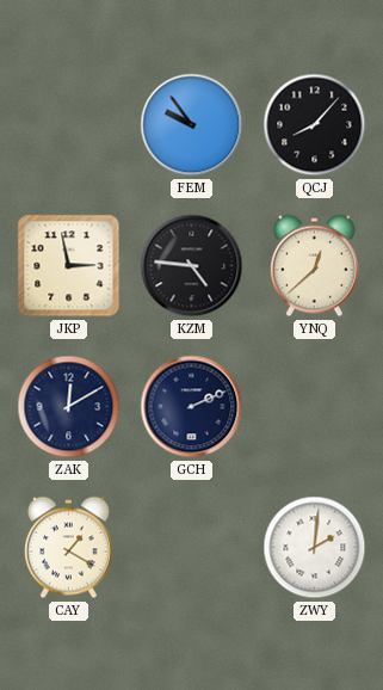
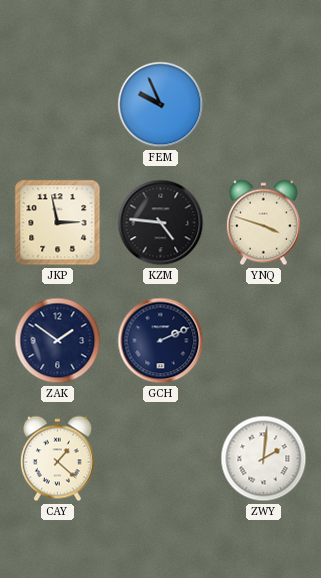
FEM: 9:54 -> 9:56 (161, 105)
QCJ: 8:07 -> none (315, 125)
YNQ: 12:38 -> 3:48 (263, 223)
ZAK: 12:10 -> 1:51 (58, 341)
CAY: 1:20 -> 1:22 (57, 459)
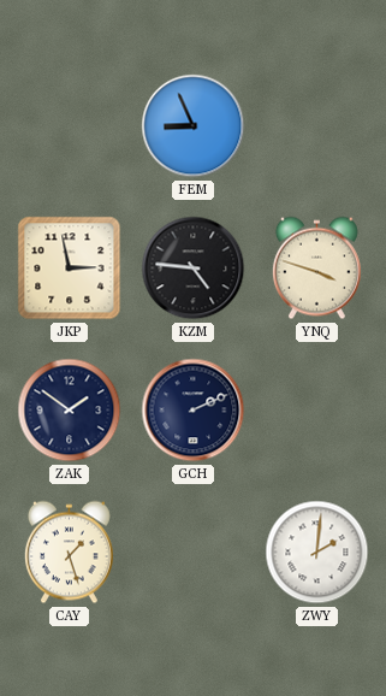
FEM: 9:56 -> 8:56 (194, 126)
CAY: 1:22 -> 1:27 (69, 553)
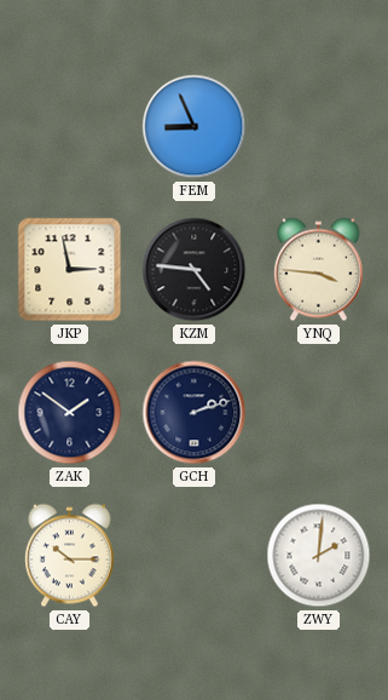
YNQ: 3:48 -> 3:46 (318, 270)
GCH: 2:11 -> 2:12 (195, 413)
CAY: 1:27 -> 10:15 (69, 556)
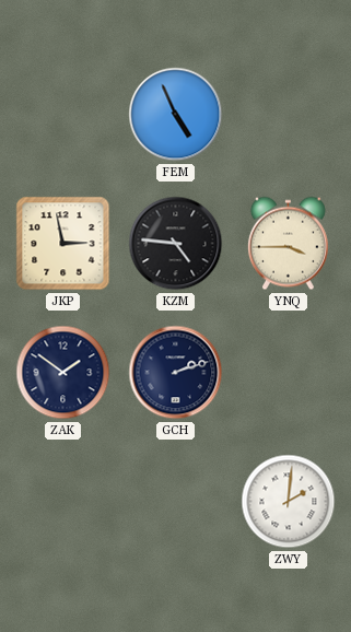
FEM: 8:56 -> 4:56 (176, 115)
YNQ: 3:46 -> 3:45 (288, 244)
CAY: 10:15 -> none (69, 556)
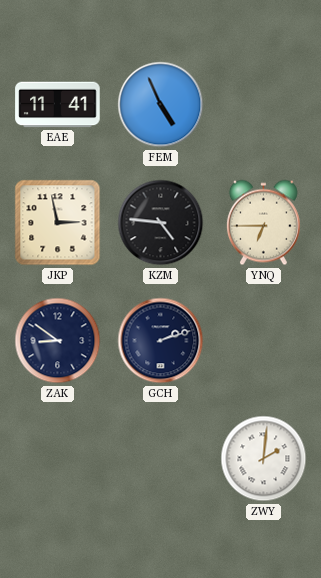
EAE: none -> 11:41 (58, 105)
YNQ: 3:45 -> 6:45 (263, 223)
ZAK: 1:51 -> 8:51 (58, 341)
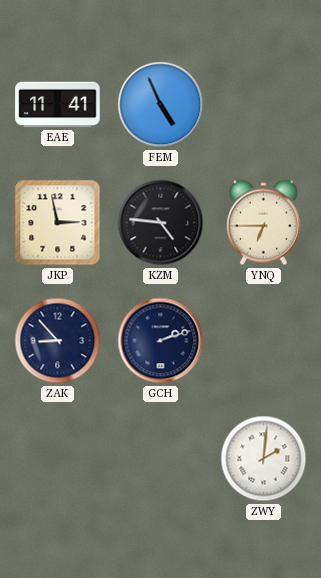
ZAK: 8:51 -> 8:53 (58, 341)
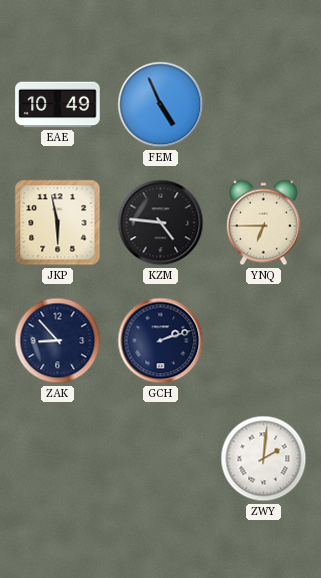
EAE: 11:41 -> 10:49 (58, 105)
JKP: 2:58 -> 5:58 (58, 223)
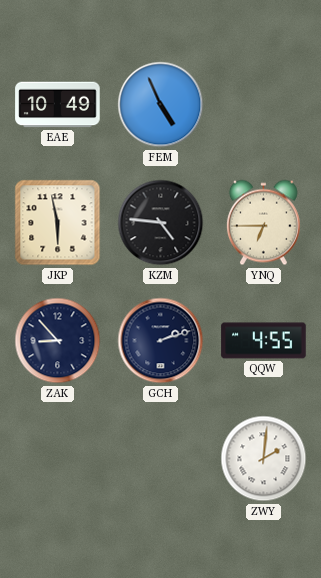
QQW: none -> 4:55 (264, 341)
